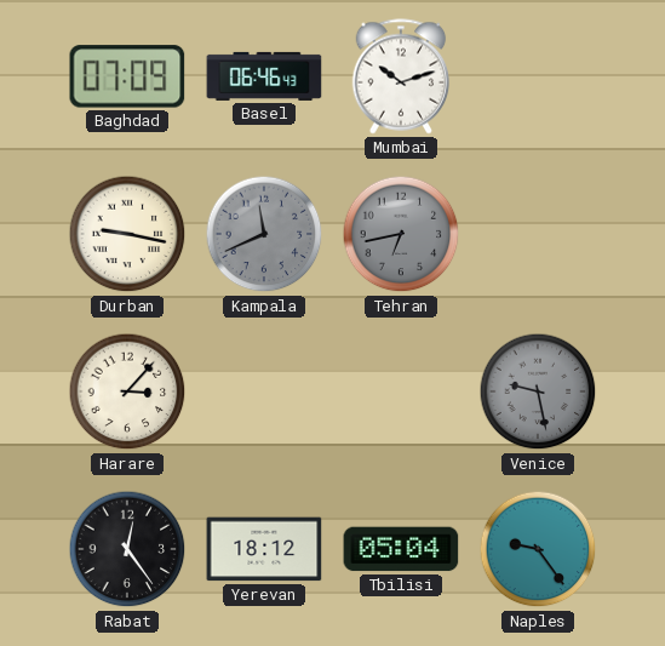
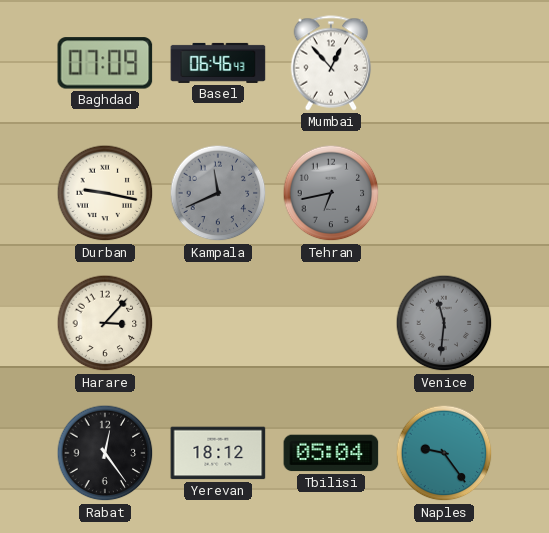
Mumbai: 10:12 -> 12:53 (331, 63)
Venice: 9:28 -> 11:31 (444, 323)
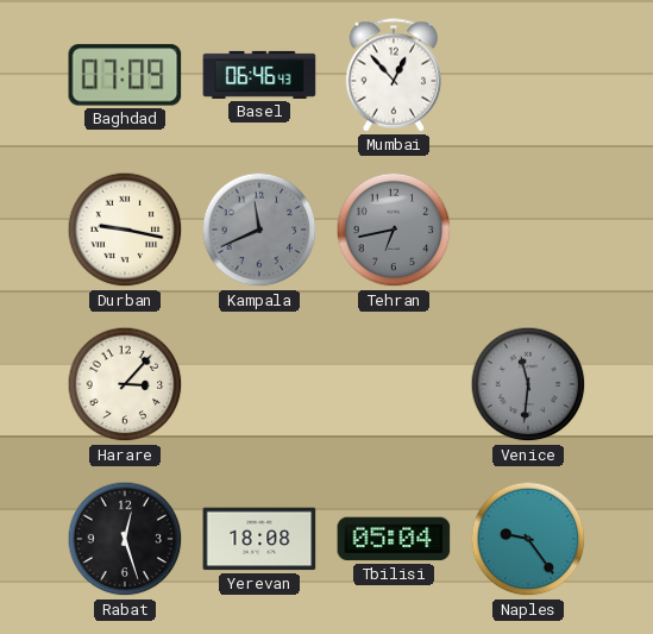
Rabat: 12:24 -> 12:27 (125, 539)
Yerevan: 18:12 -> 18:08 (259, 539)
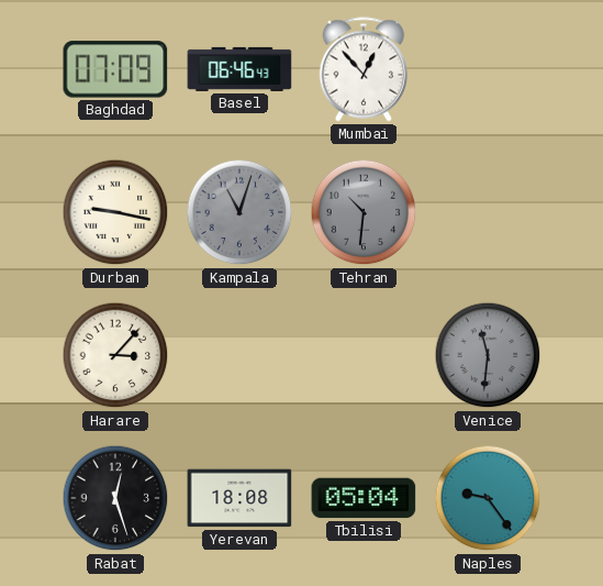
Kampala: 11:41 -> 11:03 (239, 212)
Tehran: 6:43 -> 10:31 (364, 212)
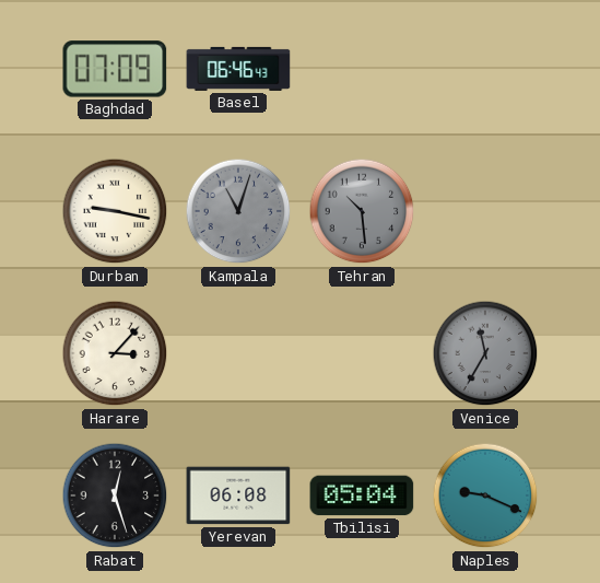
Mumbai: 12:53 -> none (364, 69)
Tehran: 10:31 -> 10:29 (362, 211)
Venice: 11:31 -> 11:35 (485, 353)
Yerevan: 18:08 -> 06:08 (238, 495)
Naples: 9:24 -> 9:19 (485, 495)
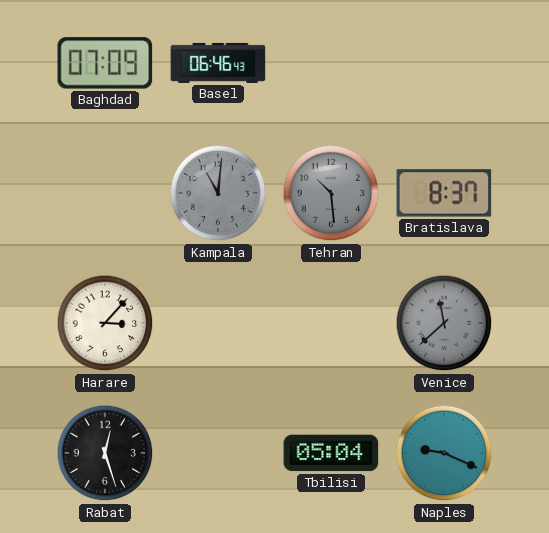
Durban: 9:17 -> none (115, 211)
Kampala: 11:03 -> 11:01 (218, 193)
Bratislava: none -> 8:37 (444, 193)
Venice: 11:35 -> 11:38 (444, 323)
Yerevan: 06:08 -> none (238, 495)
